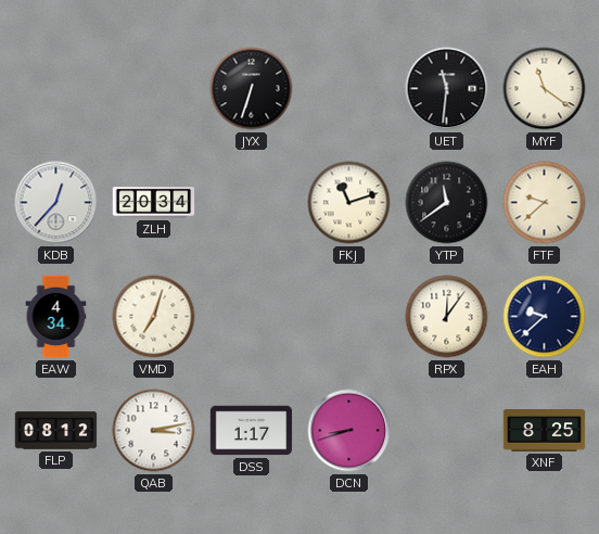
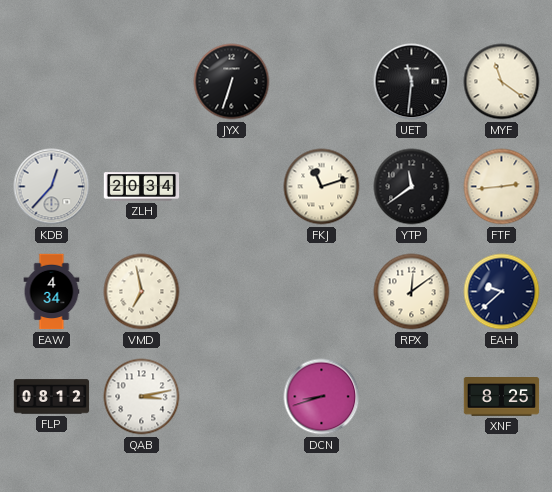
FTF: 9:38 -> 2:44 (502, 187)
VMD: 7:03 -> 6:58 (142, 292)
RPX: 12:06 -> 12:09 (412, 292)
DSS: 1:17 -> none (252, 431)
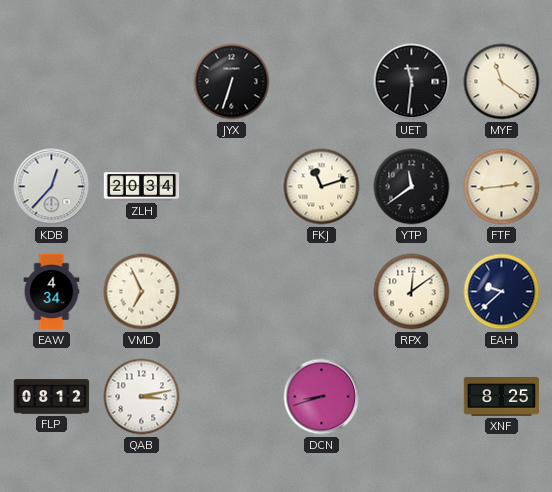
VMD: 6:58 -> 6:56 (142, 292)
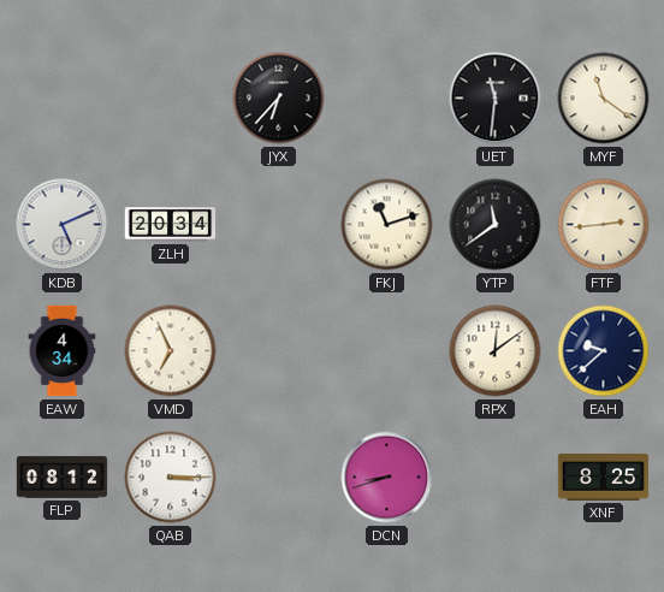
JYX: 6:33 -> 6:37 (279, 99)
KDB: 12:37 -> 5:11 (63, 225)
QAB: 3:13 -> 3:15 (171, 478)
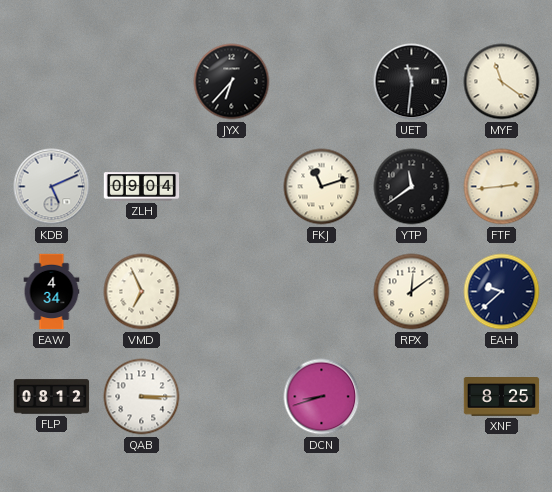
ZLH: 20:34 -> 09:04 (142, 187)
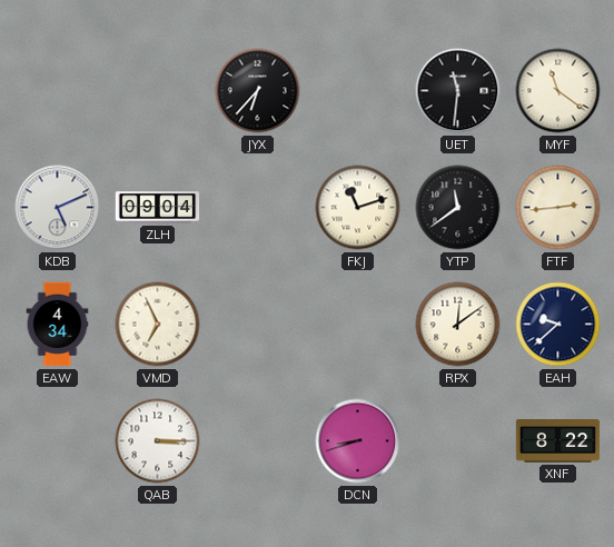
FLP: 08:12 -> none (52, 397)
XNF: 8:25 -> 8:22 (558, 441)
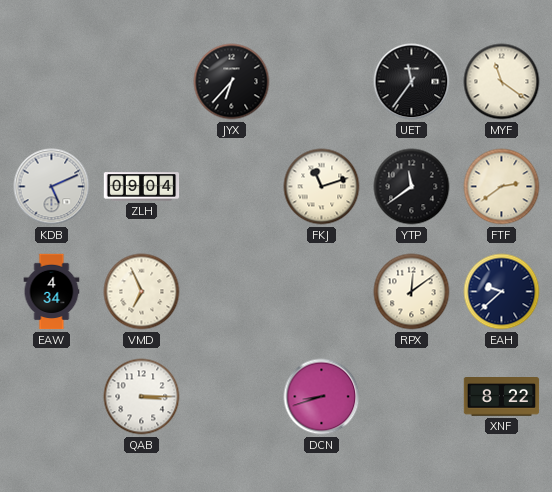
UET: 11:31 -> 11:36 (412, 82)
FTF: 2:44 -> 2:39 (502, 187)
